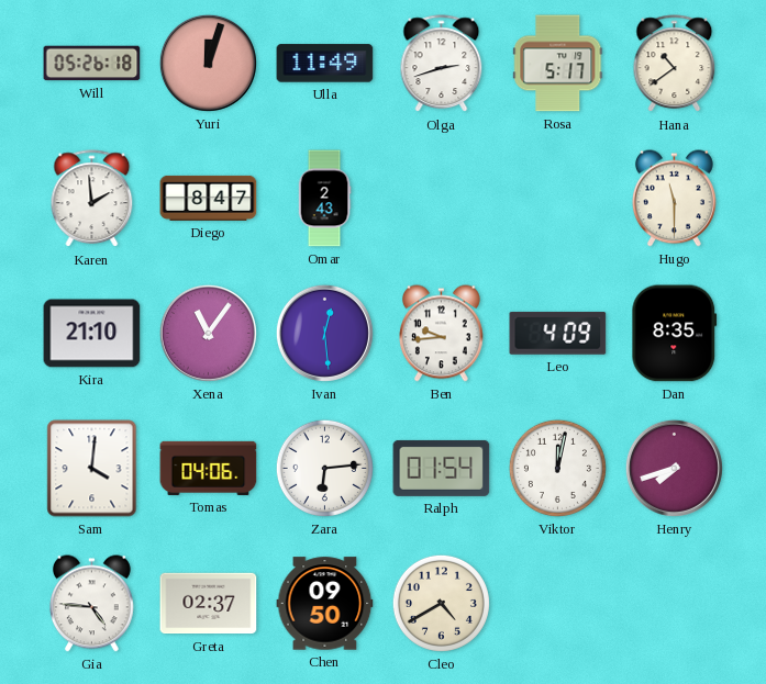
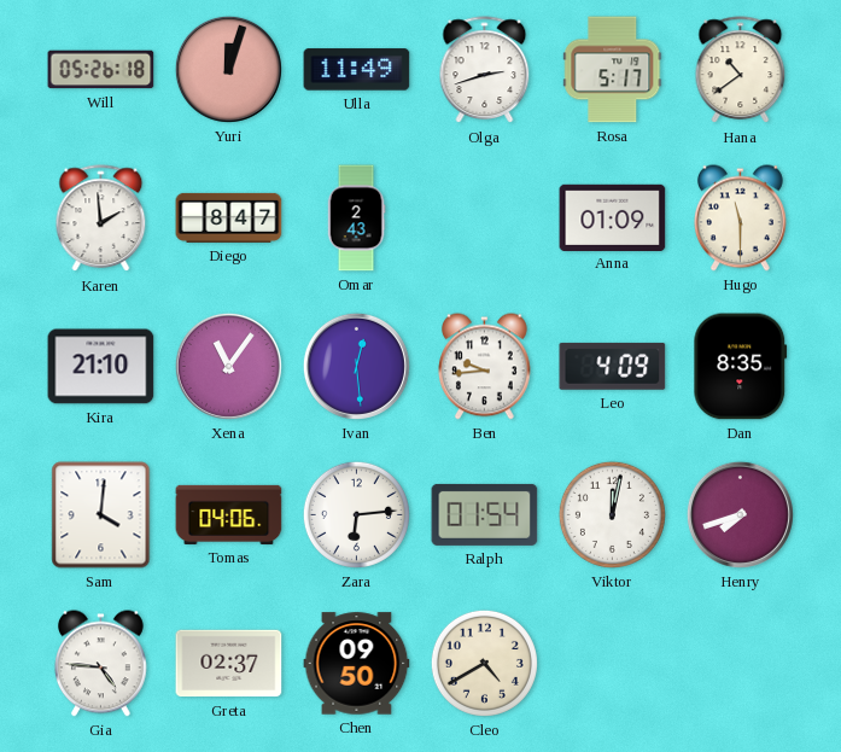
Anna: none -> 01:09 (613, 217)
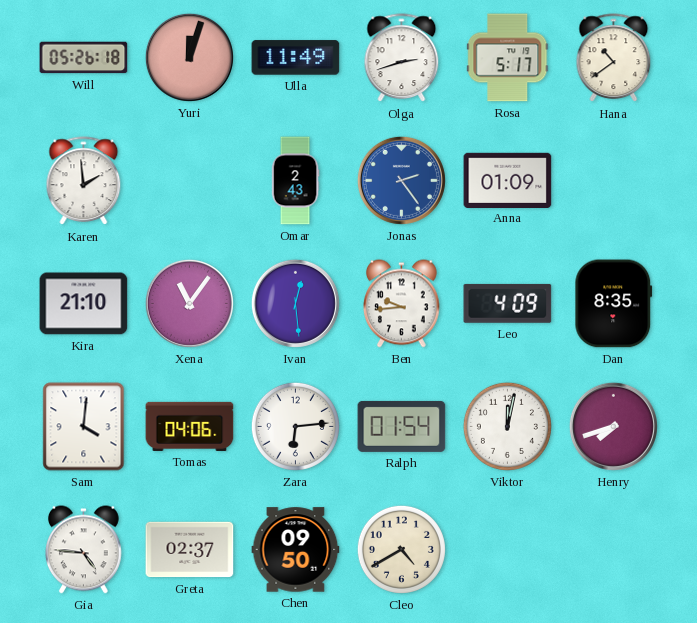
Diego: 8:47 -> none (229, 217)
Jonas: none -> 2:24 (401, 180)
Hugo: 11:30 -> none (741, 218)
